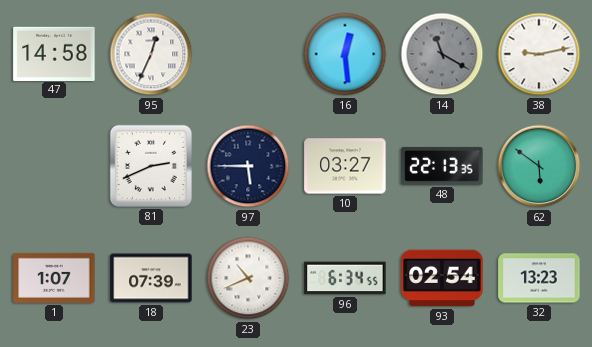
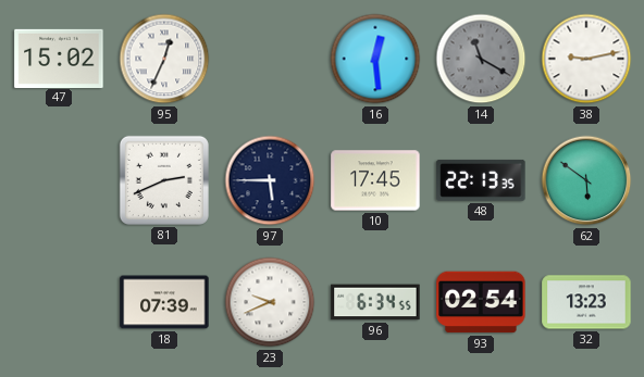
47: 14:58 -> 15:02 (59, 58)
10: 03:27 -> 17:45 (375, 180)
1: 1:07 -> none (54, 278)
23: 10:41 -> 9:41 (270, 302)
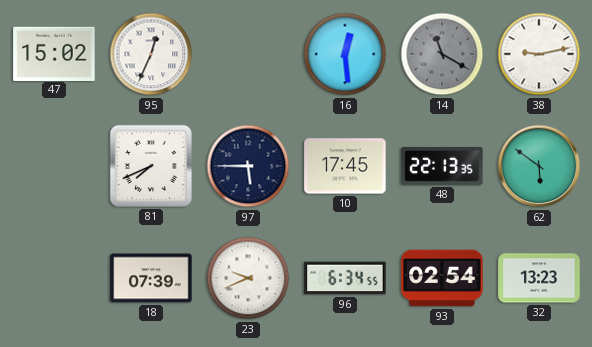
81: 2:41 -> 7:41 (151, 166)
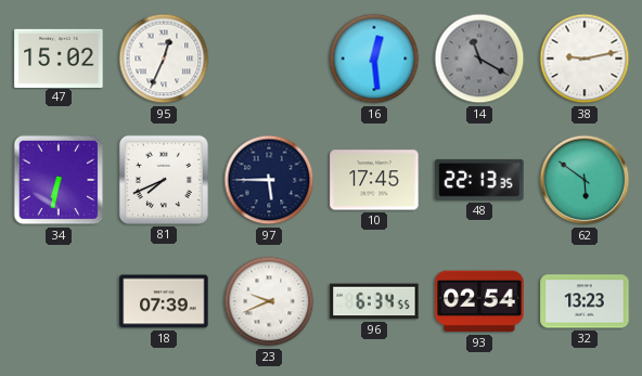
34: none -> 6:32 (59, 180)
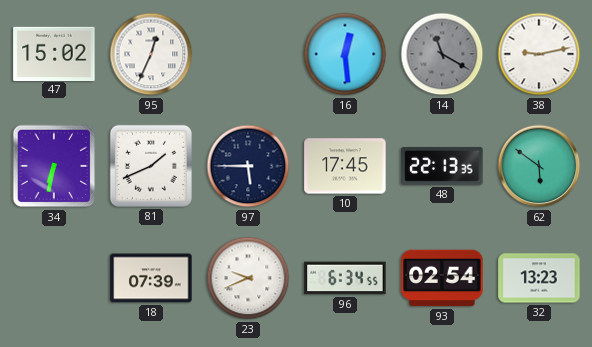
81: 7:41 -> 1:41 (151, 166)
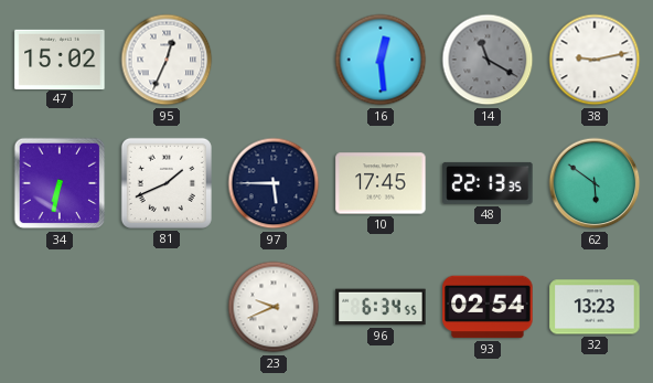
18: 07:39 -> none (151, 278)
